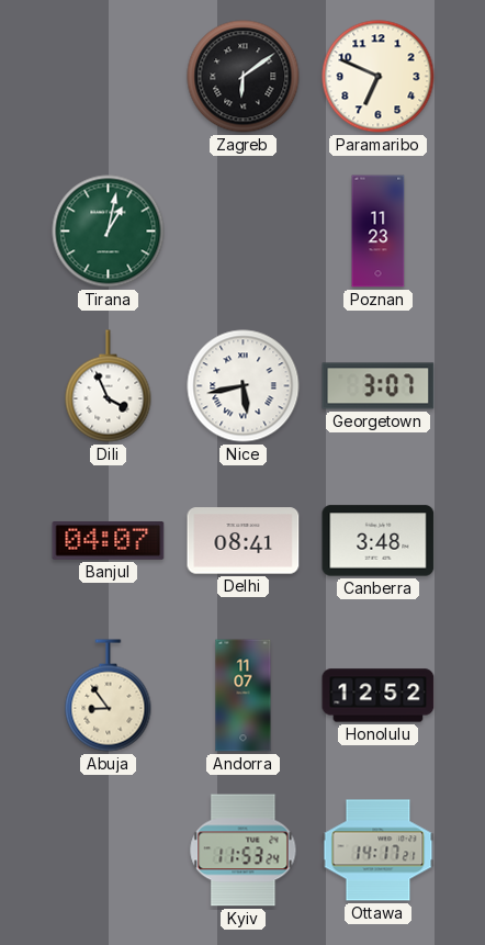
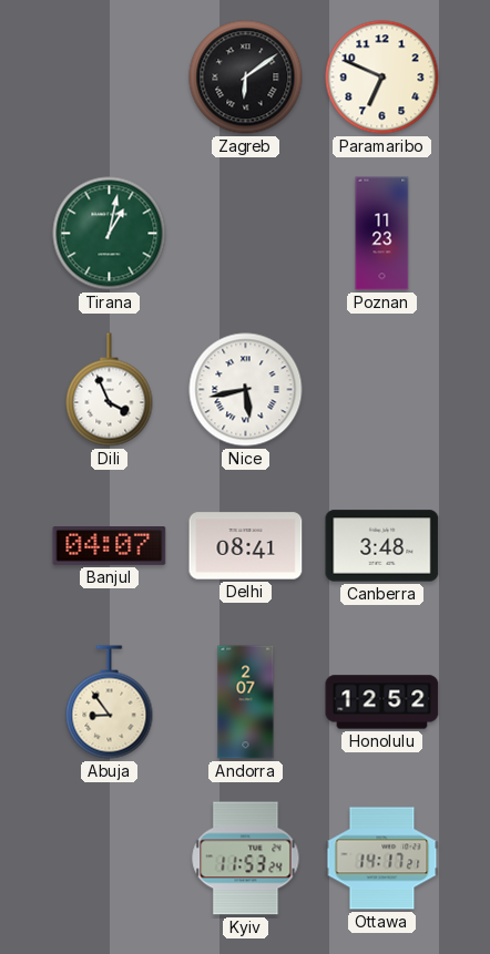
Georgetown: 3:07 -> none (379, 386)
Andorra: 11:07 -> 2:07 (246, 702)
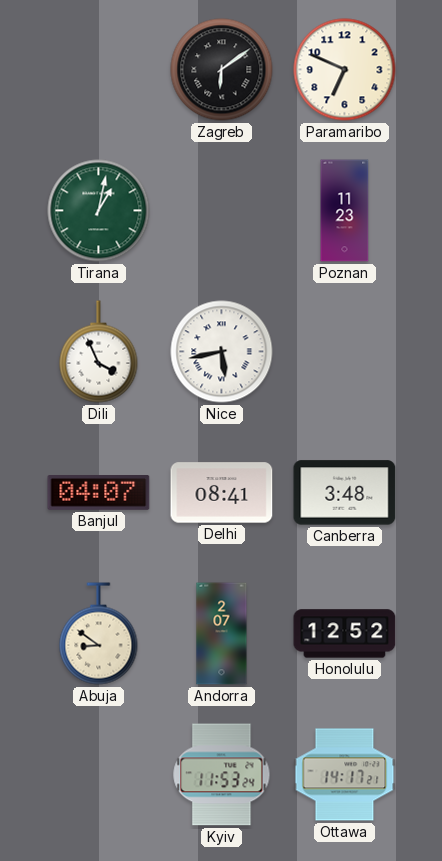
Abuja: 8:54 -> 8:51 (99, 634)
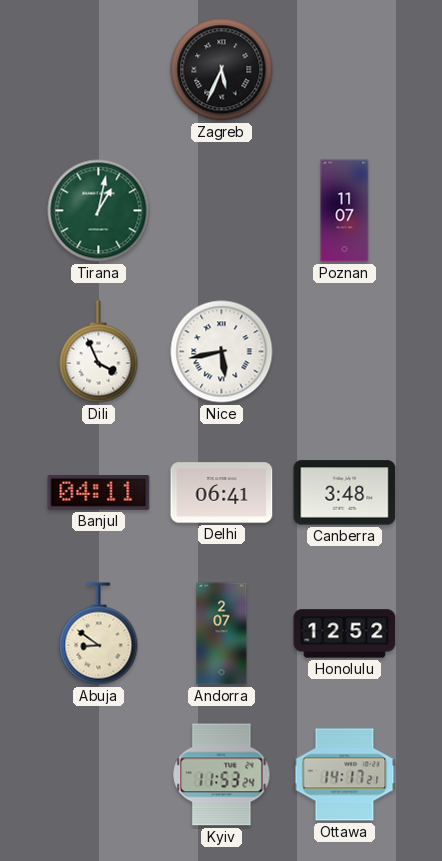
Zagreb: 6:09 -> 5:34 (222, 70)
Paramaribo: 6:49 -> none (345, 70)
Poznan: 11:23 -> 11:07 (345, 211)
Banjul: 04:07 -> 04:11 (99, 493)
Delhi: 08:41 -> 06:41 (222, 493)
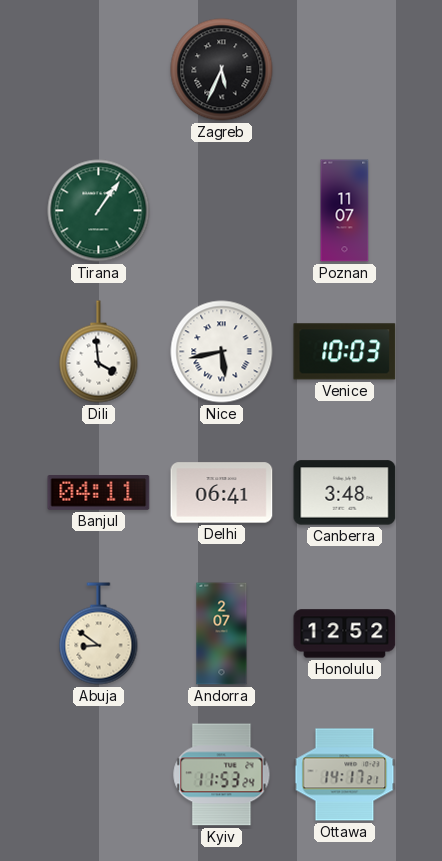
Tirana: 1:02 -> 1:06 (99, 211)
Dili: 3:56 -> 3:59 (99, 352)
Venice: none -> 10:03 (345, 352)
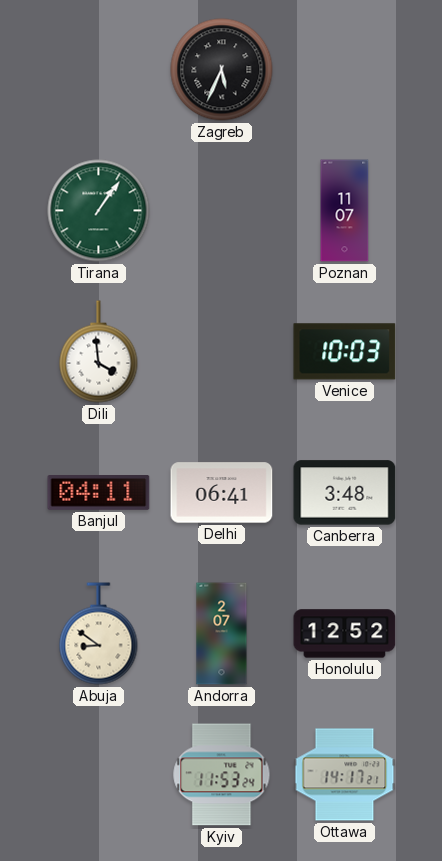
Nice: 5:43 -> none (222, 352)
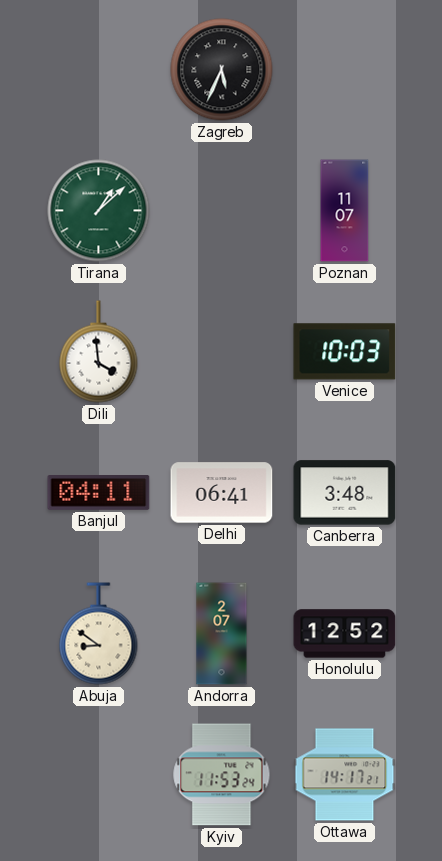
Tirana: 1:06 -> 1:08 (99, 211)
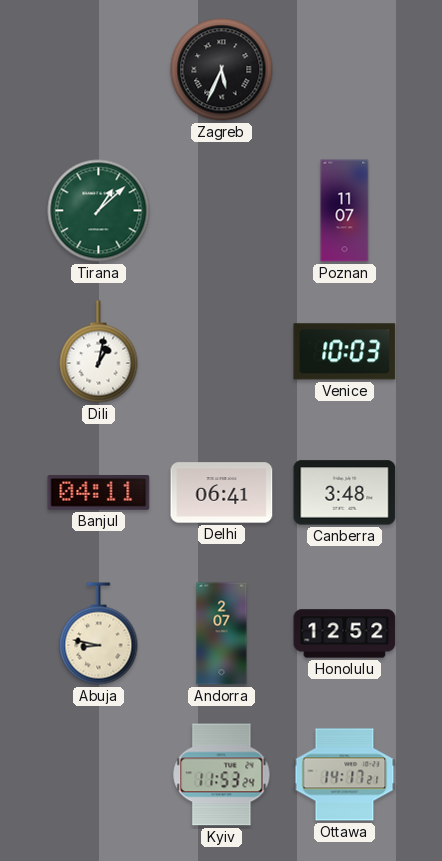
Dili: 3:59 -> 1:02 (99, 352)
Abuja: 8:51 -> 8:47 (99, 634)
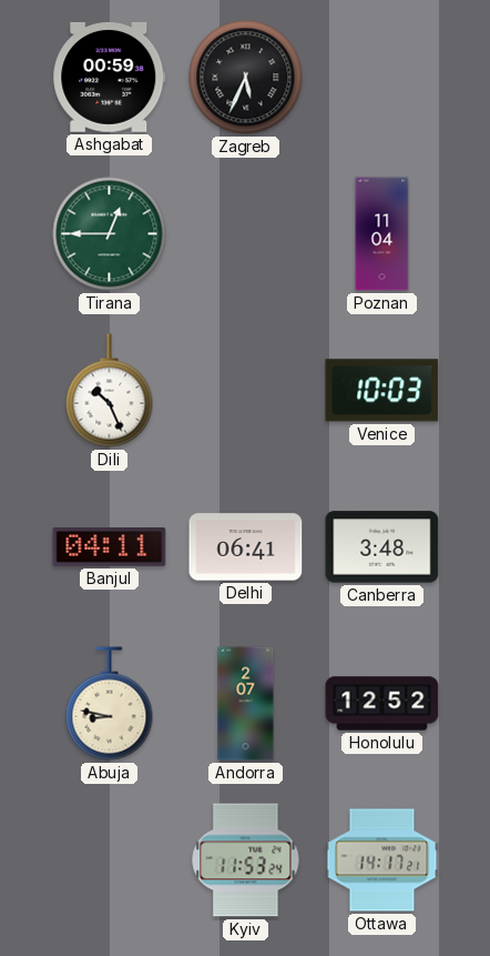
Ashgabat: none -> 00:59 (110, 77)
Tirana: 1:08 -> 12:45 (110, 234)
Poznan: 11:07 -> 11:04 (382, 234)
Dili: 1:02 -> 10:26 (110, 391)
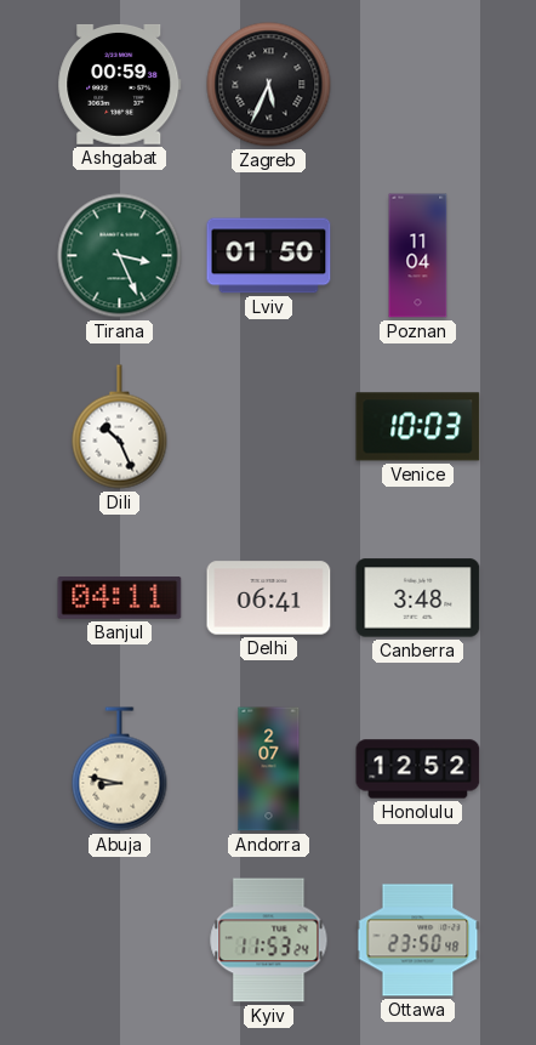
Tirana: 12:45 -> 3:26 (120, 256)
Lviv: none -> 01:50 (269, 256)
Ottawa: 14:17 -> 23:50 (418, 941)
